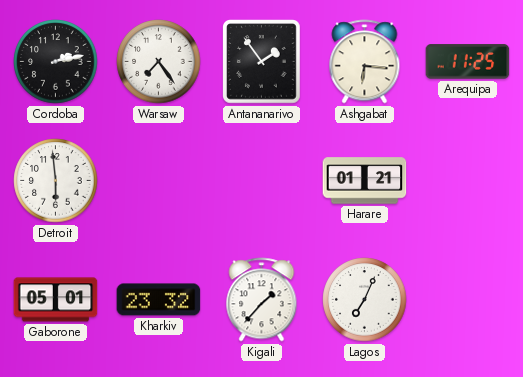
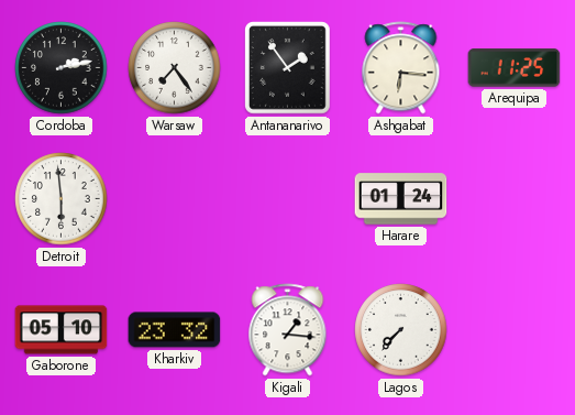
Harare: 01:21 -> 01:24 (401, 199)
Gaborone: 05:01 -> 05:10 (62, 330)
Kigali: 1:37 -> 1:16 (288, 330)
Lagos: 7:04 -> 7:37 (401, 330)
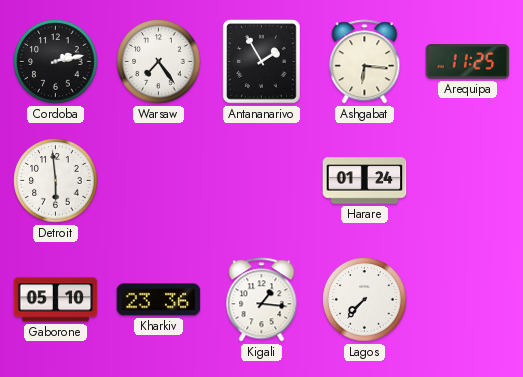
Antananarivo: 1:54 -> 1:55 (262, 62)
Kharkiv: 23:32 -> 23:36 (159, 300)
